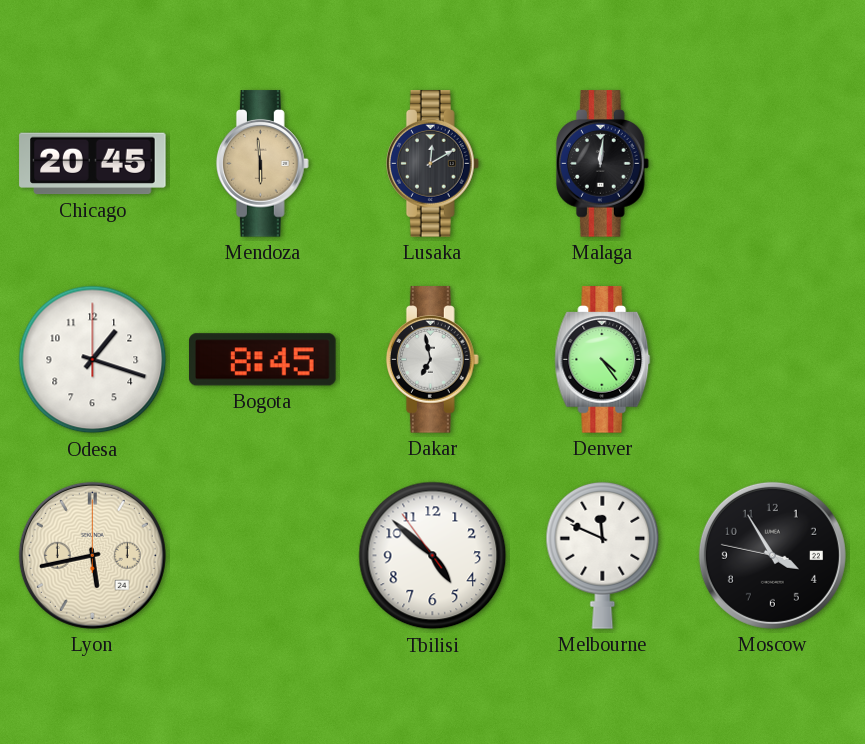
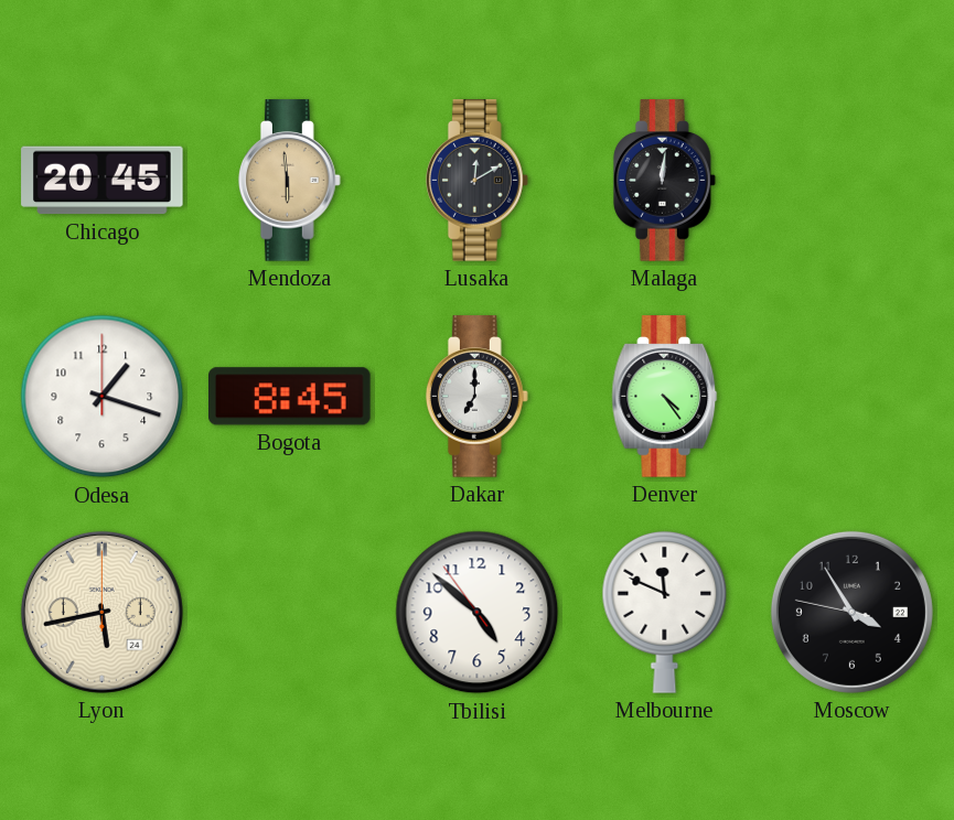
Dakar: 6:58 -> 7:00 (476, 397)
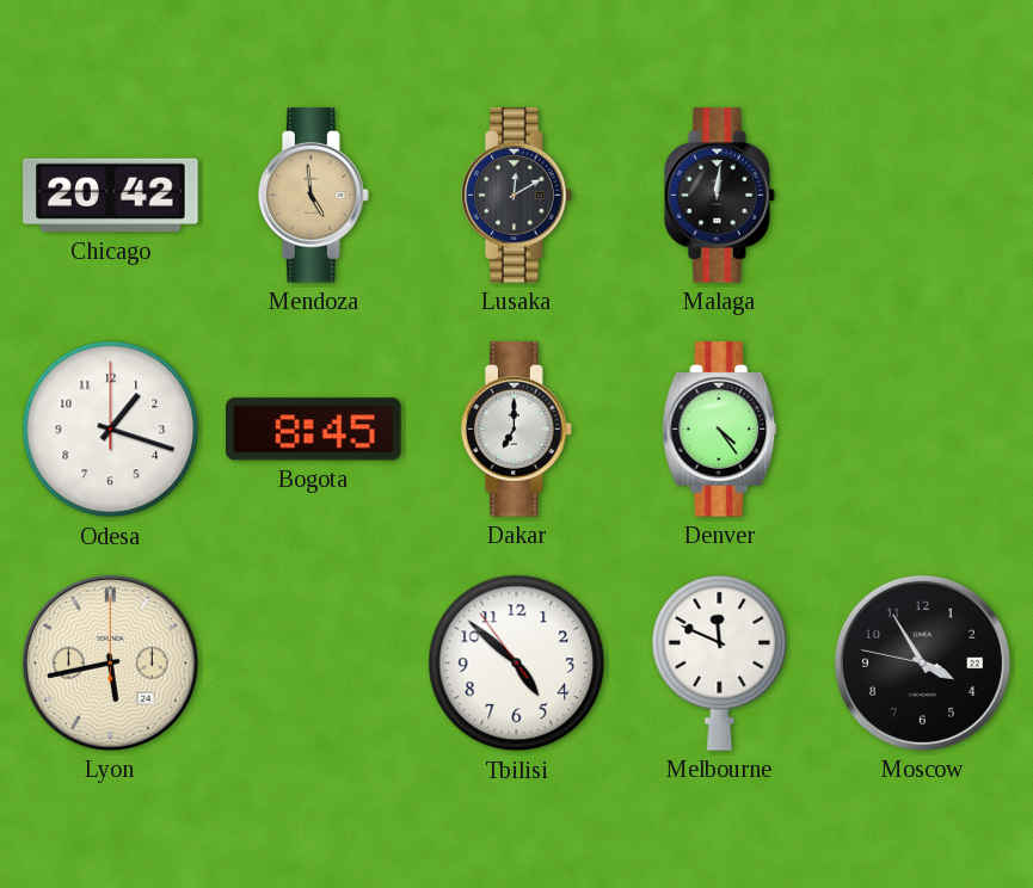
Chicago: 20:45 -> 20:42 (111, 196)
Mendoza: 5:59 -> 4:59 (313, 196)
